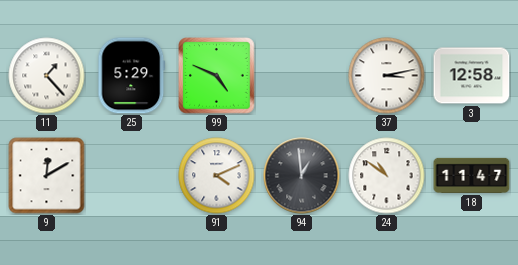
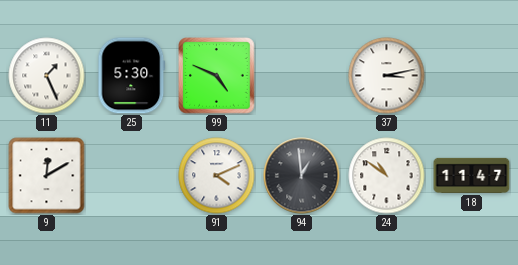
11: 1:23 -> 1:26 (47, 76)
25: 5:29 -> 5:30 (132, 76)
3: 12:58 -> none (472, 76)
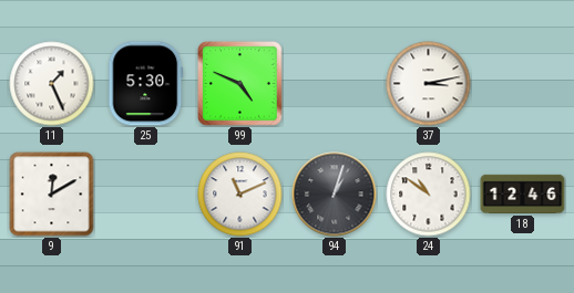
91: 4:11 -> 11:11 (240, 195)
94: 12:59 -> 1:03 (335, 195)
18: 11:47 -> 12:46 (523, 193)
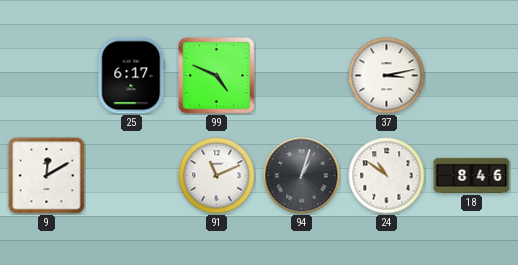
11: 1:26 -> none (52, 84)
25: 5:30 -> 6:17 (132, 76)
18: 12:46 -> 8:46 (472, 175)
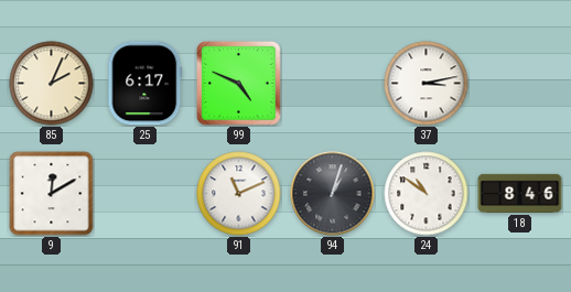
85: none -> 2:04 (52, 84)
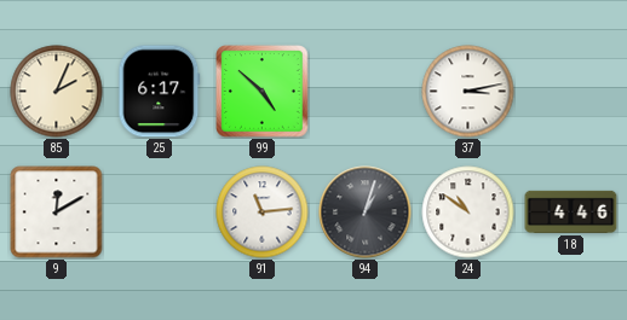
99: 4:49 -> 4:52 (263, 92)
91: 11:11 -> 11:14 (263, 213)
18: 8:46 -> 4:46 (571, 211)
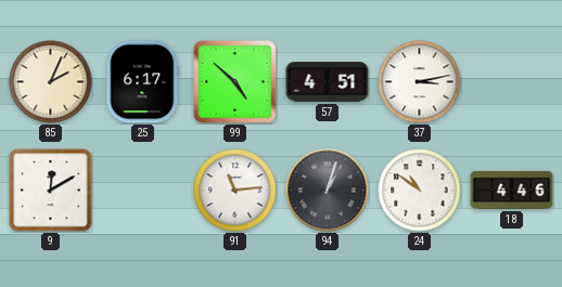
57: none -> 4:51 (328, 82)
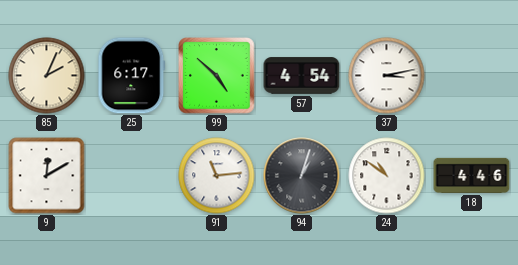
57: 4:51 -> 4:54 (302, 76)
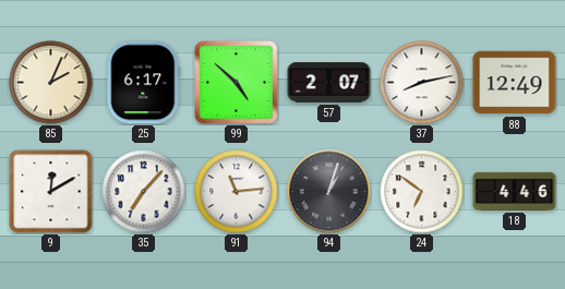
57: 4:54 -> 2:07 (329, 83)
37: 3:13 -> 8:13 (422, 83)
88: none -> 12:49 (515, 83)
35: none -> 7:07 (144, 192)
24: 10:51 -> 6:51 (422, 192)
